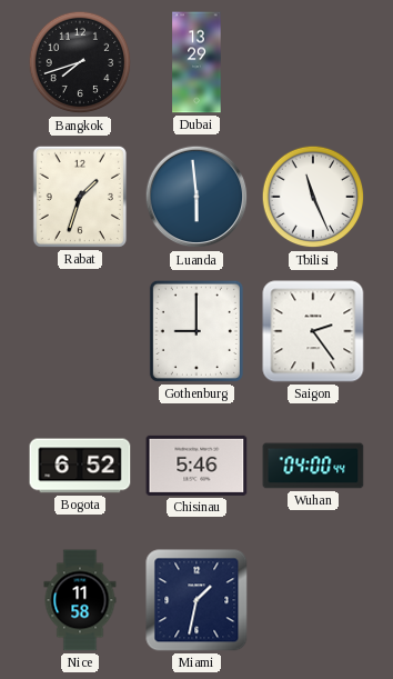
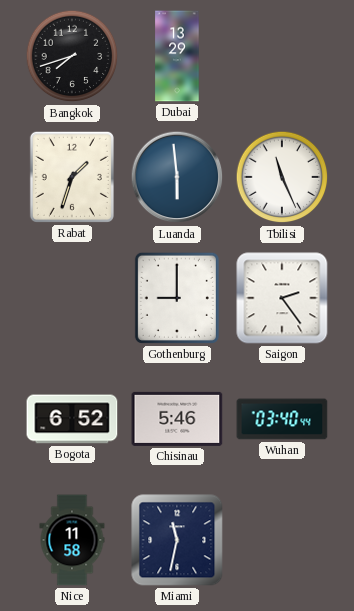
Wuhan: 04:00 -> 03:40 (282, 419)
Miami: 1:32 -> 11:32 (177, 540)
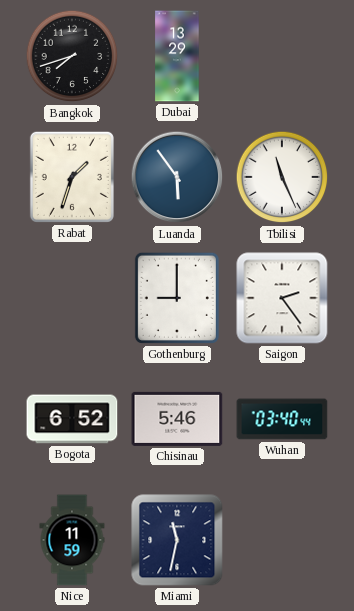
Luanda: 5:59 -> 5:54 (177, 177)
Nice: 11:58 -> 11:59 (72, 540)
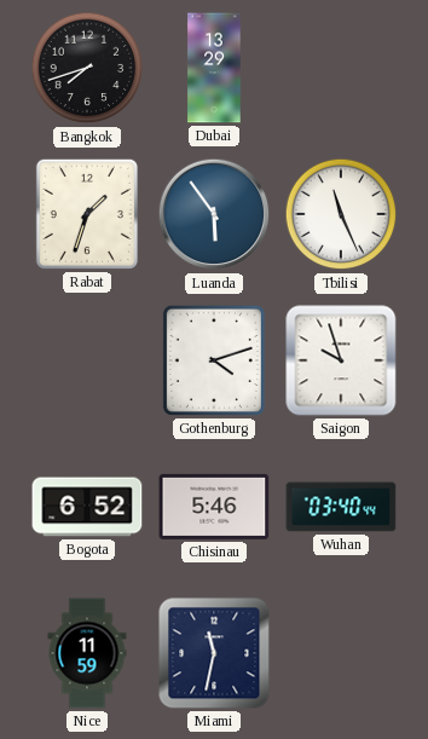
Gothenburg: 9:00 -> 4:12 (214, 360)
Saigon: 2:24 -> 9:57 (341, 360)
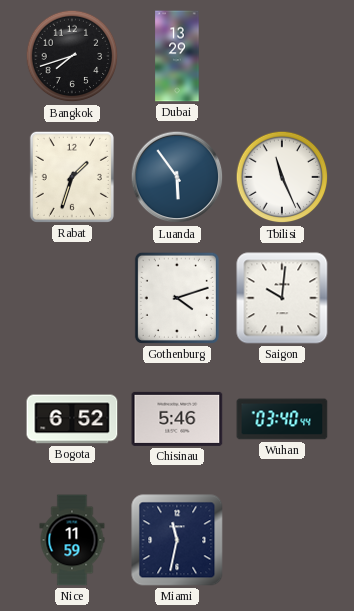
Saigon: 9:57 -> 10:01 (282, 298)
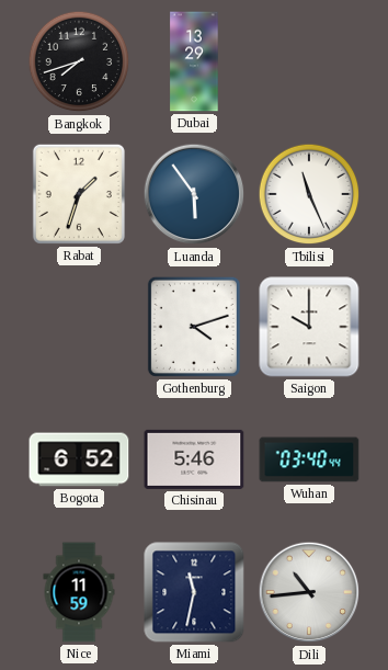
Saigon: 10:01 -> 10:00 (309, 327)
Dili: none -> 10:44 (309, 592)
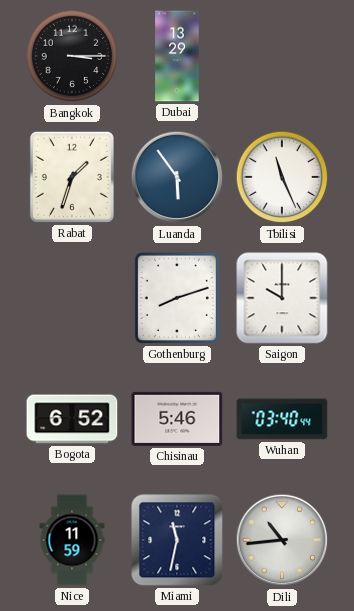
Bangkok: 7:42 -> 3:15 (72, 56)
Gothenburg: 4:12 -> 8:12 (177, 298)
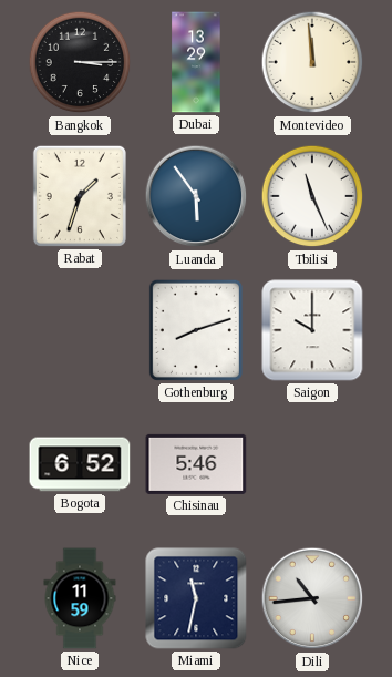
Montevideo: none -> 11:59 (312, 62)
Wuhan: 03:40 -> none (282, 419)
